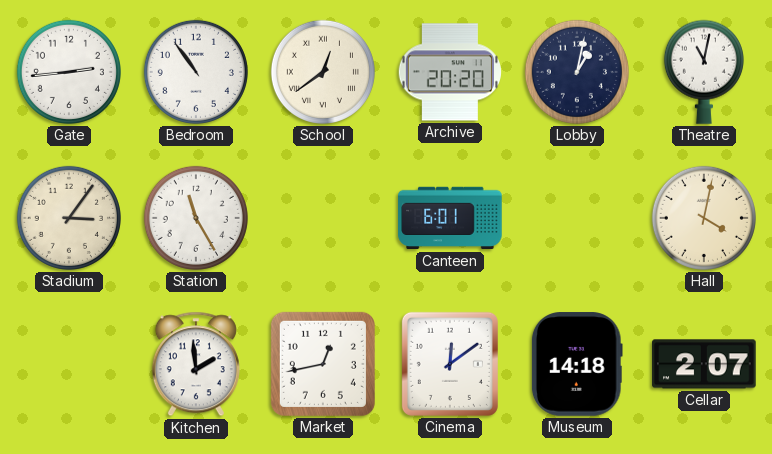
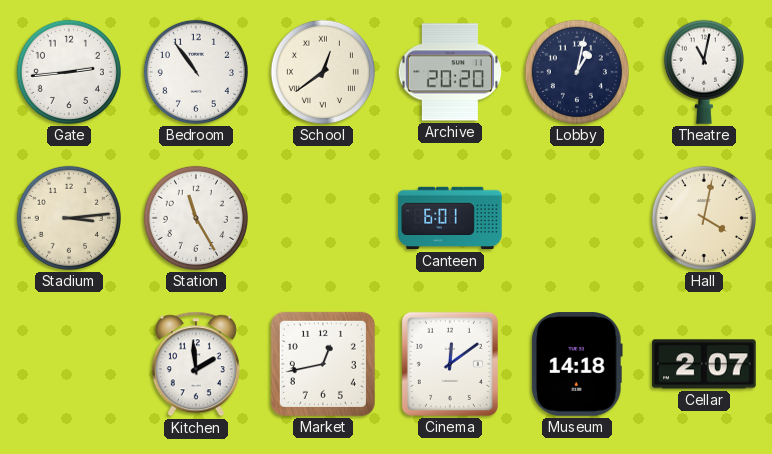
Stadium: 3:06 -> 3:14 (69, 218)
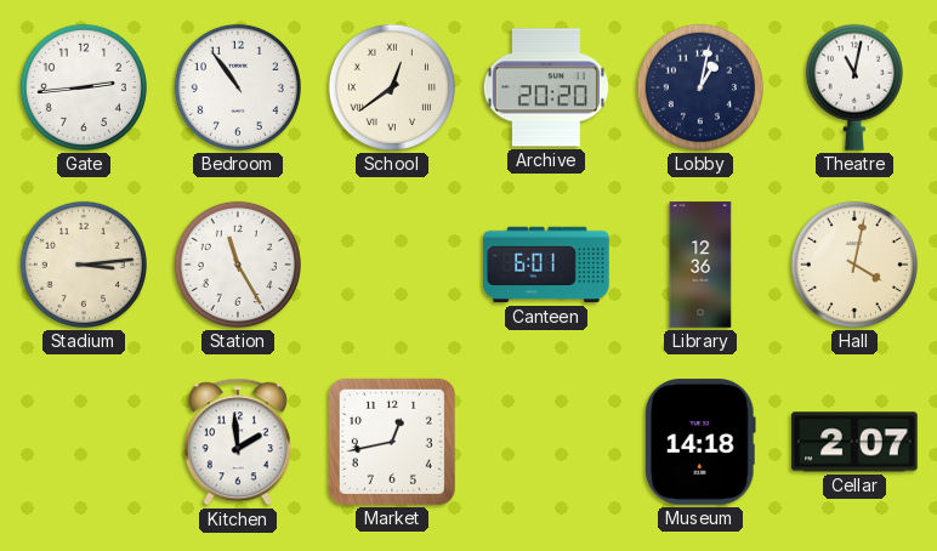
Library: none -> 12:36 (700, 265)
Cinema: 12:09 -> none (450, 364)
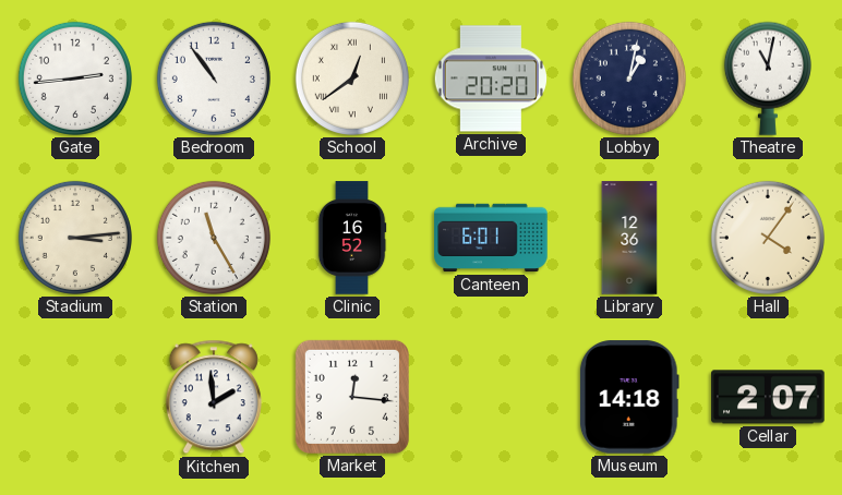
Clinic: none -> 16:52 (352, 238)
Hall: 4:02 -> 4:06 (768, 238)
Market: 12:43 -> 12:16 (352, 397)
